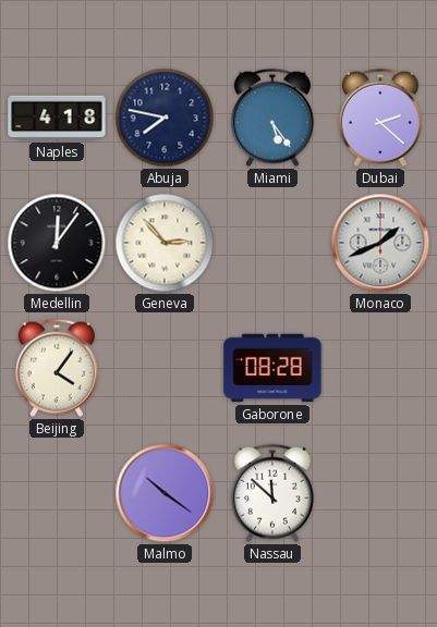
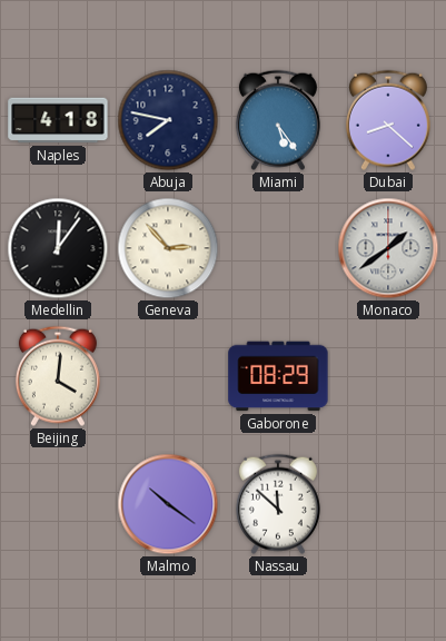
Dubai: 2:22 -> 8:22 (388, 120)
Monaco: 1:41 -> 1:39 (388, 248)
Beijing: 4:06 -> 4:01 (58, 376)
Gaborone: 08:28 -> 08:29 (278, 376)
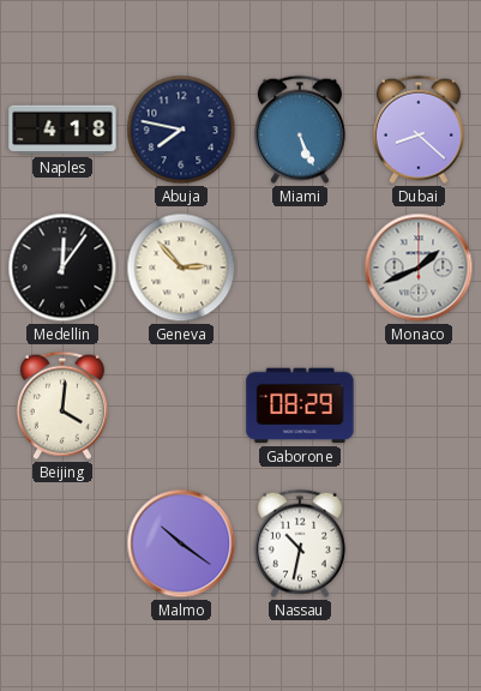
Miami: 5:24 -> 5:26 (300, 130)
Monaco: 1:39 -> 1:41 (419, 268)
Nassau: 11:52 -> 10:32 (300, 543)
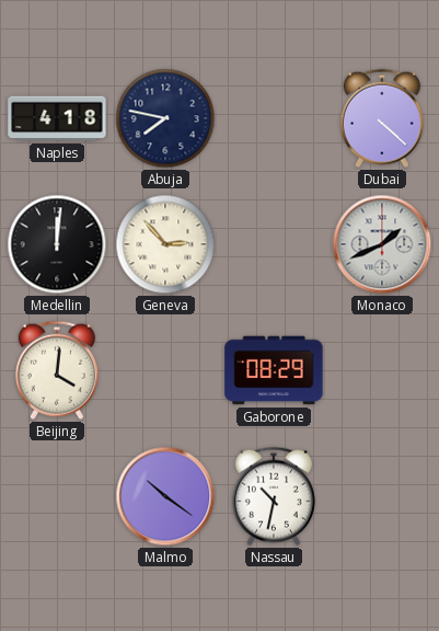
Miami: 5:26 -> none (300, 130)
Dubai: 8:22 -> 4:22 (382, 118)
Medellin: 12:06 -> 12:01 (57, 244)
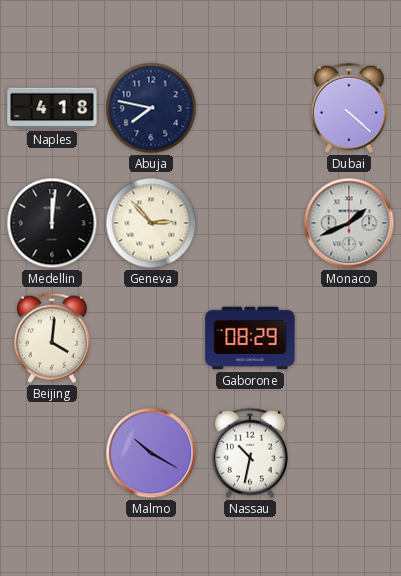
Malmo: 10:21 -> 10:20 (151, 453)
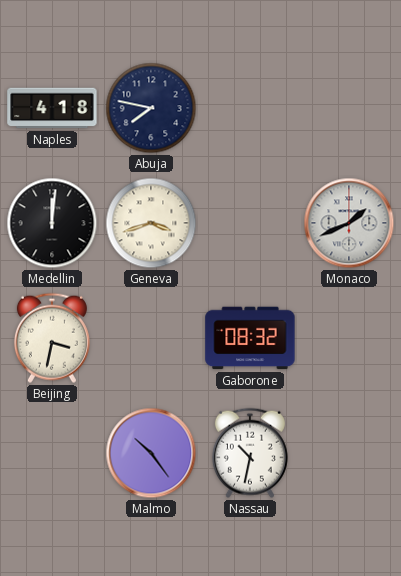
Dubai: 4:22 -> none (349, 108)
Geneva: 2:53 -> 3:42 (151, 223)
Beijing: 4:01 -> 3:32 (52, 338)
Gaborone: 08:29 -> 08:32 (250, 338)
Malmo: 10:20 -> 10:24 (151, 453)
